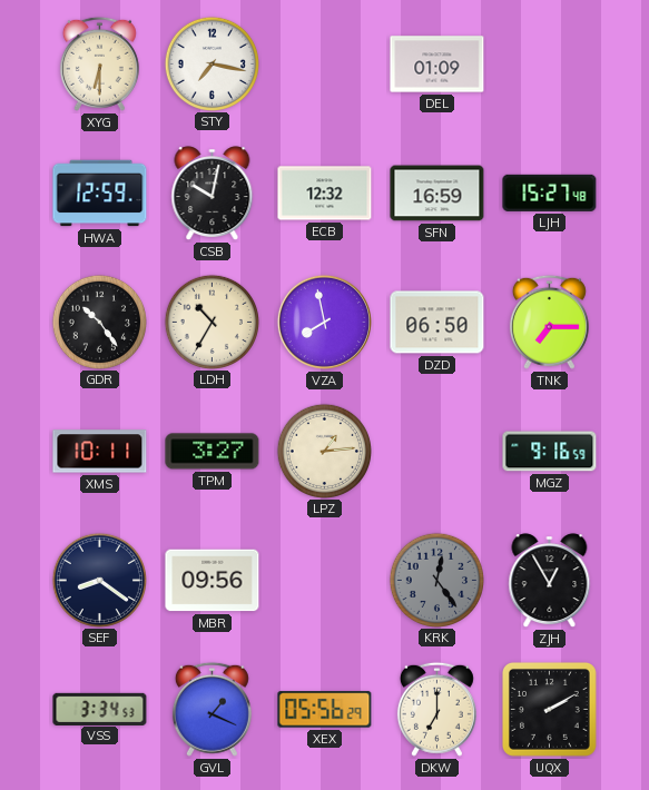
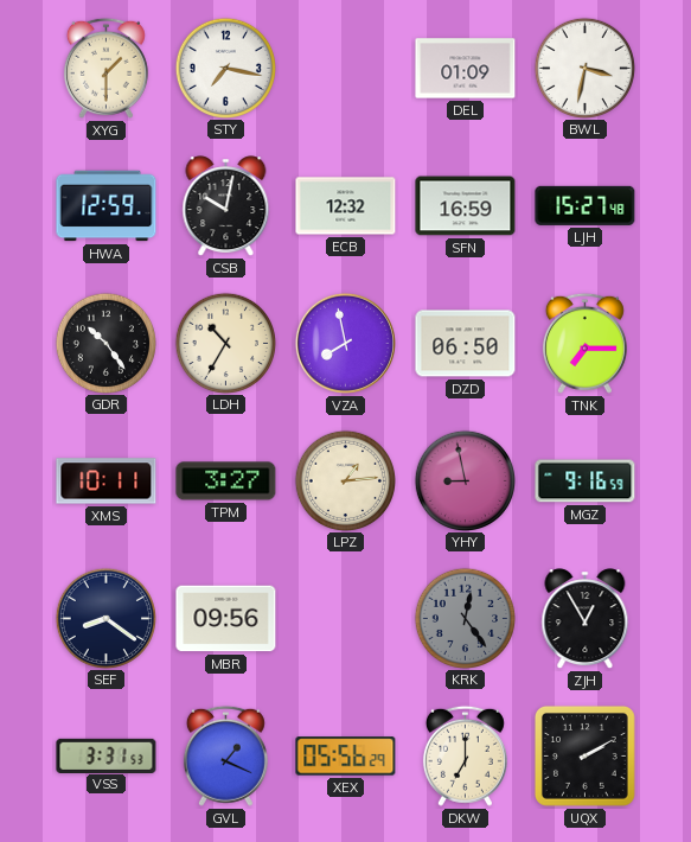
XYG: 6:30 -> 1:30 (105, 68)
BWL: none -> 3:32 (584, 68)
YHY: none -> 8:58 (465, 480)
VSS: 3:34 -> 3:31 (107, 755)
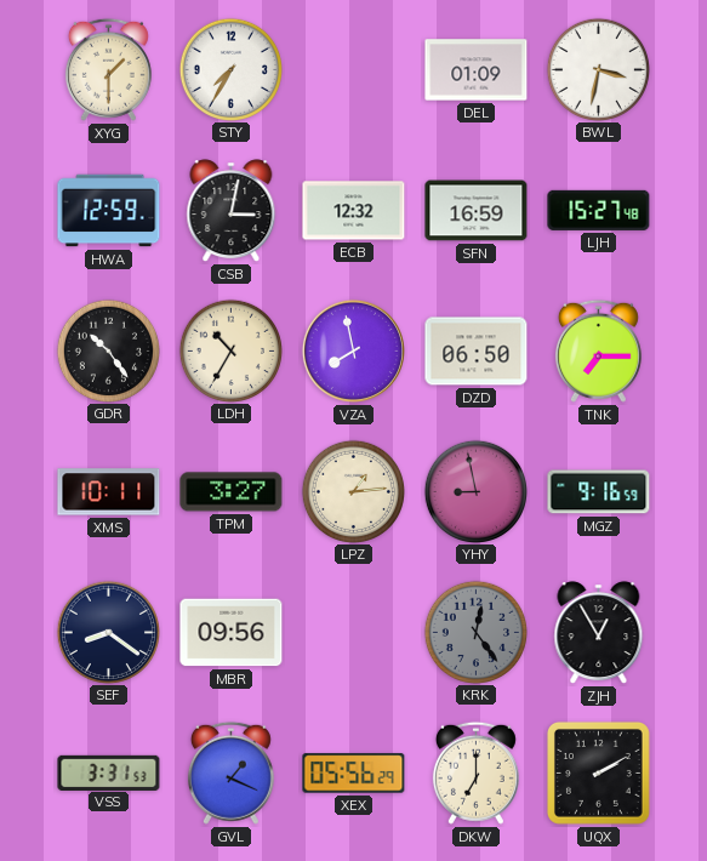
STY: 7:17 -> 7:35 (230, 69)
CSB: 10:02 -> 3:02 (232, 211)
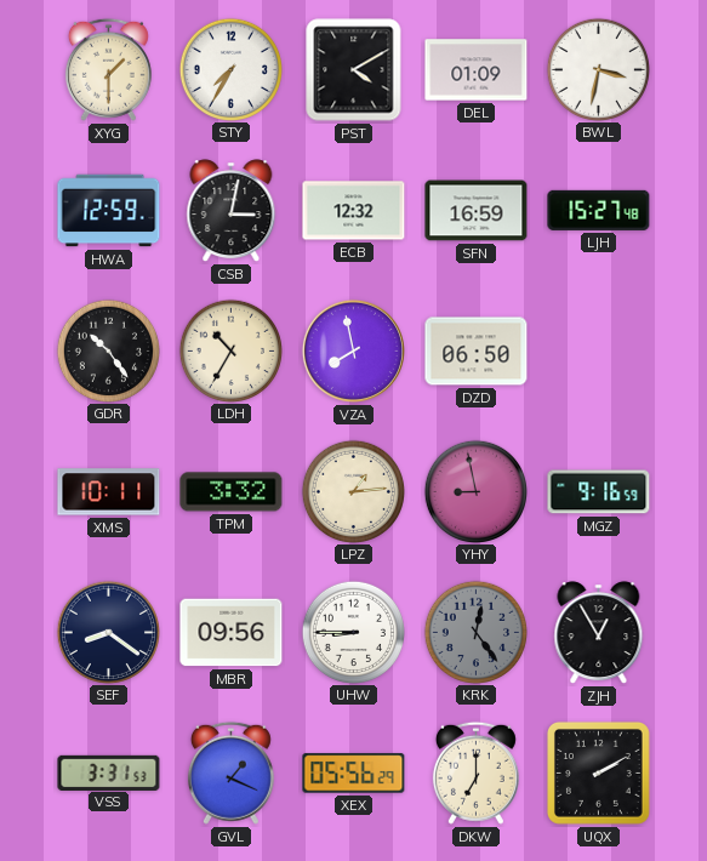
PST: none -> 4:10 (354, 70)
TNK: 7:15 -> none (598, 350)
TPM: 3:27 -> 3:32 (232, 492)
UHW: none -> 8:45 (353, 632)
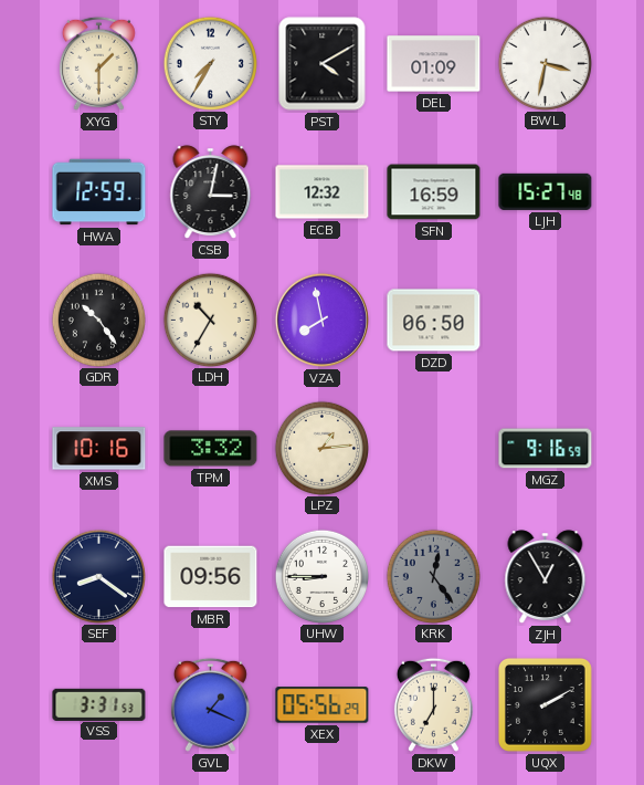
XMS: 10:11 -> 10:16 (99, 449)
YHY: 8:58 -> none (475, 491)
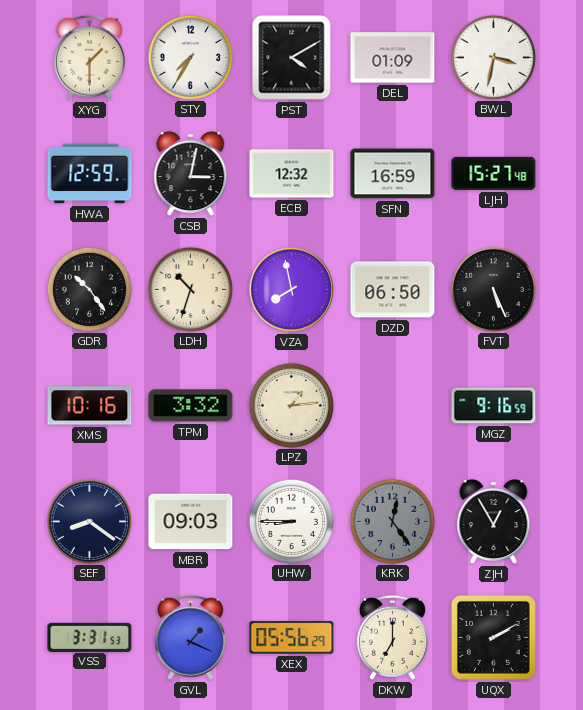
LDH: 10:35 -> 10:33 (190, 289)
FVT: none -> 5:26 (493, 289)
MBR: 09:56 -> 09:03 (191, 522)
